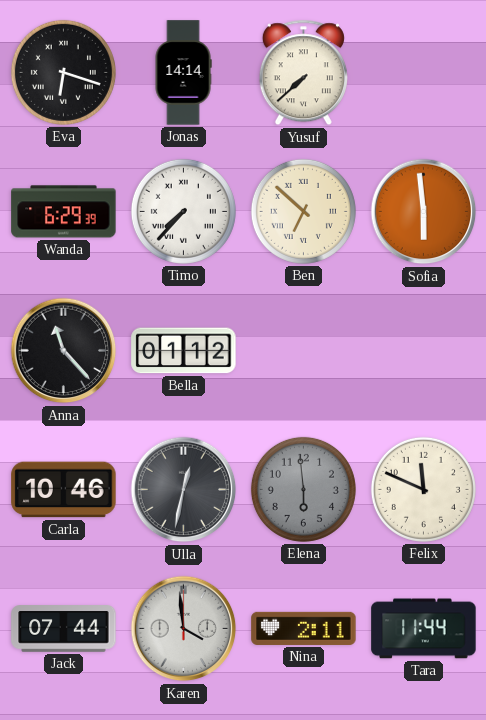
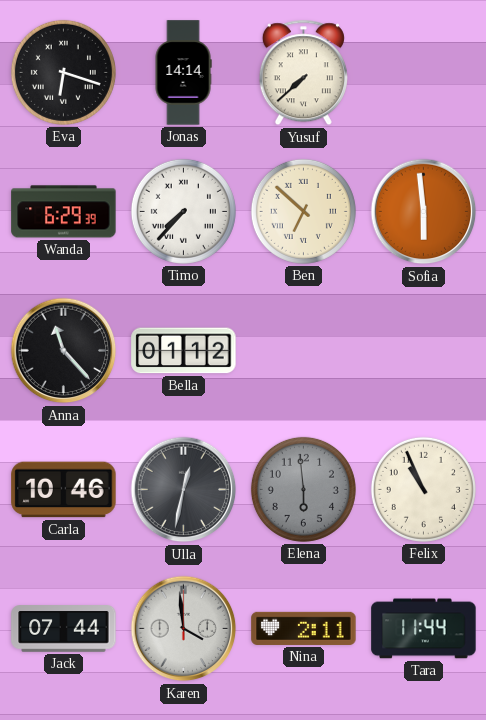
Felix: 11:49 -> 10:56 (423, 489)
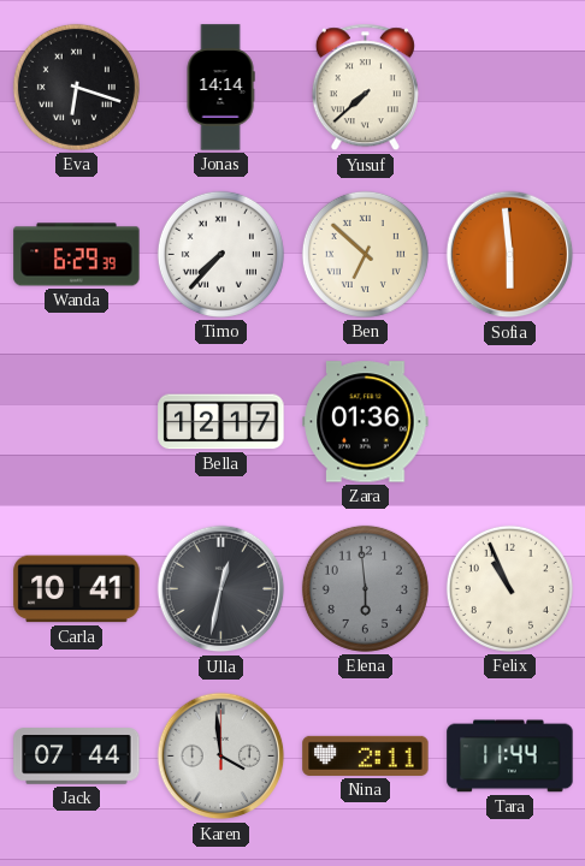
Anna: 11:23 -> none (64, 351)
Bella: 01:12 -> 12:17 (221, 422)
Zara: none -> 01:36 (366, 422)
Carla: 10:46 -> 10:41 (77, 589)
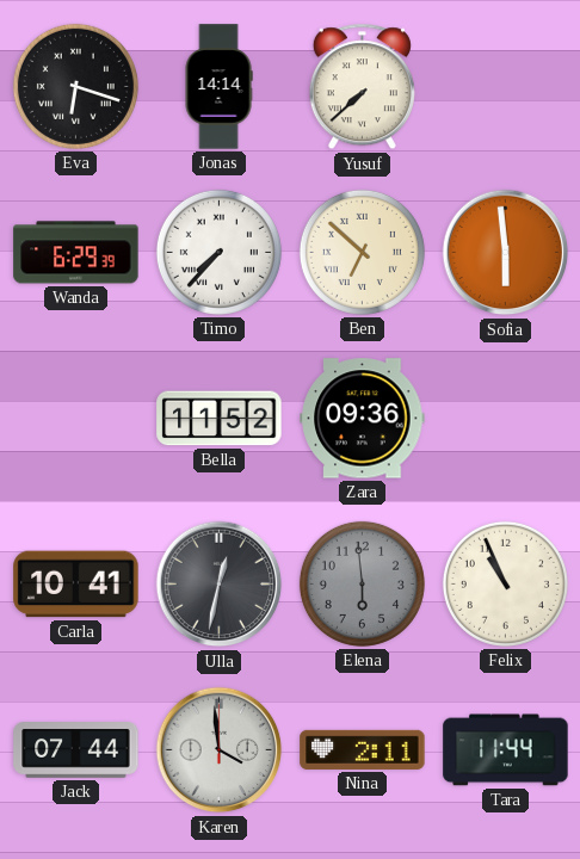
Bella: 12:17 -> 11:52 (220, 419)
Zara: 01:36 -> 09:36 (363, 419)
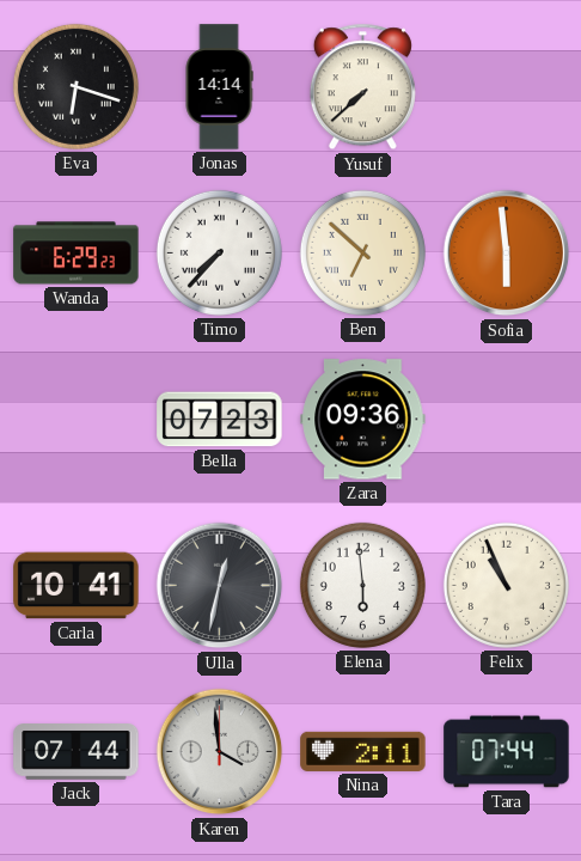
Wanda: 6:29:39 -> 6:29:23 (77, 254)
Bella: 11:52 -> 07:23 (220, 420)
Elena dial: grey -> white (362, 585)
Tara: 11:44 -> 07:44 (507, 752)
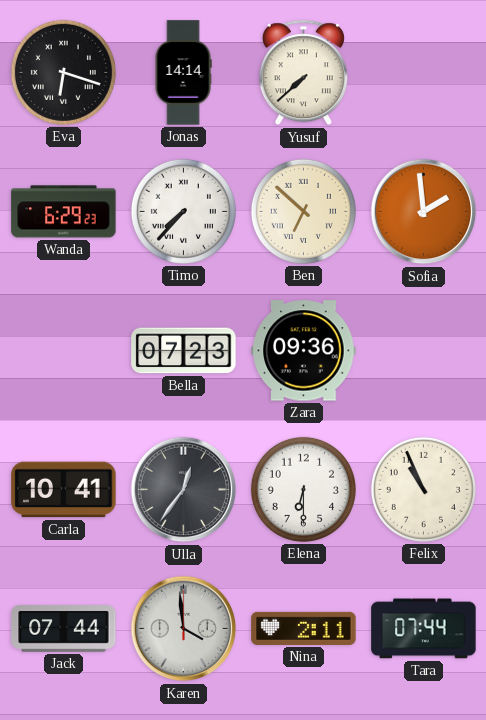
Sofia: 5:59 -> 1:59 (424, 212)
Ulla: 12:32 -> 12:36 (184, 490)
Elena: 5:59 -> 6:30 (303, 489)
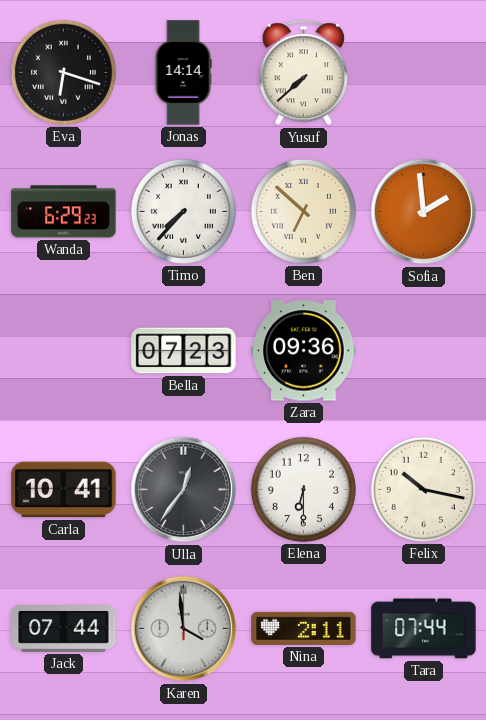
Felix: 10:56 -> 10:17 (423, 489)
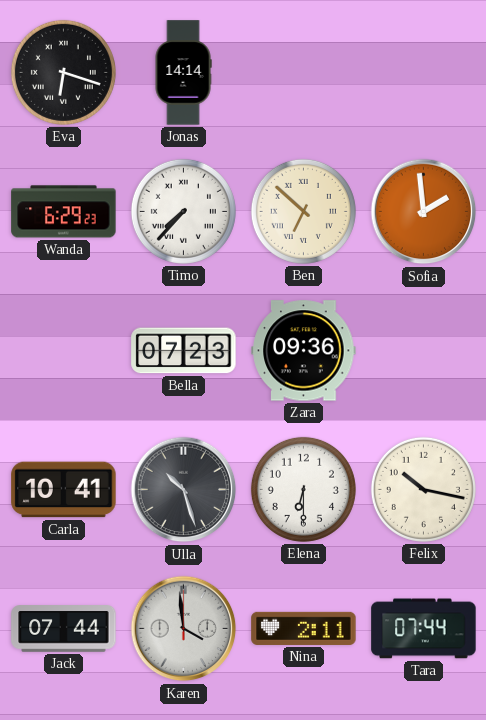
Yusuf: 7:38 -> none (303, 73)
Ulla: 12:36 -> 10:27 (184, 490)
